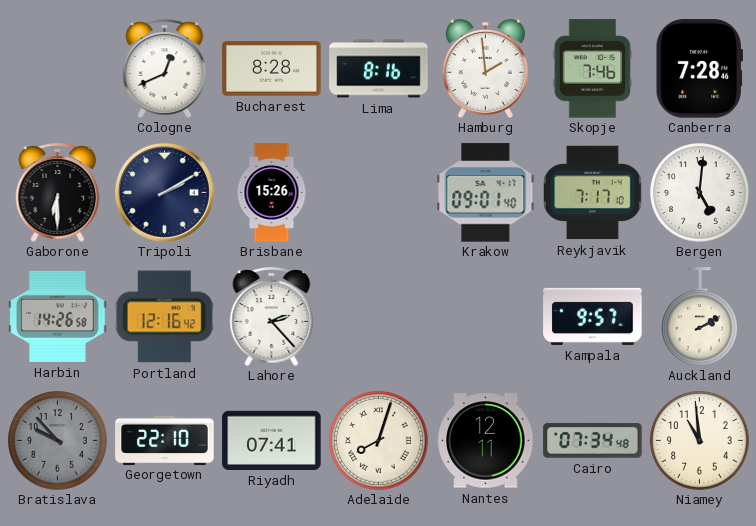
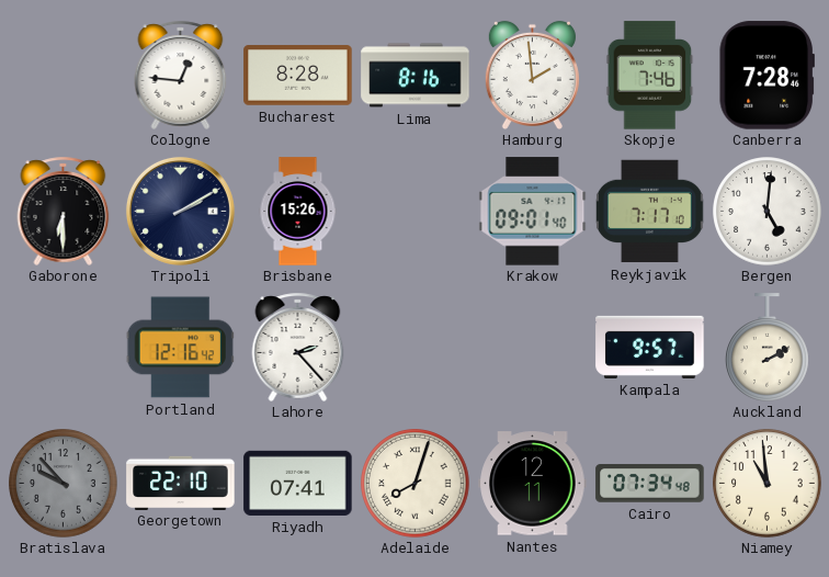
Cologne: 12:41 -> 12:46 (181, 75)
Harbin: 14:26 -> none (58, 316)
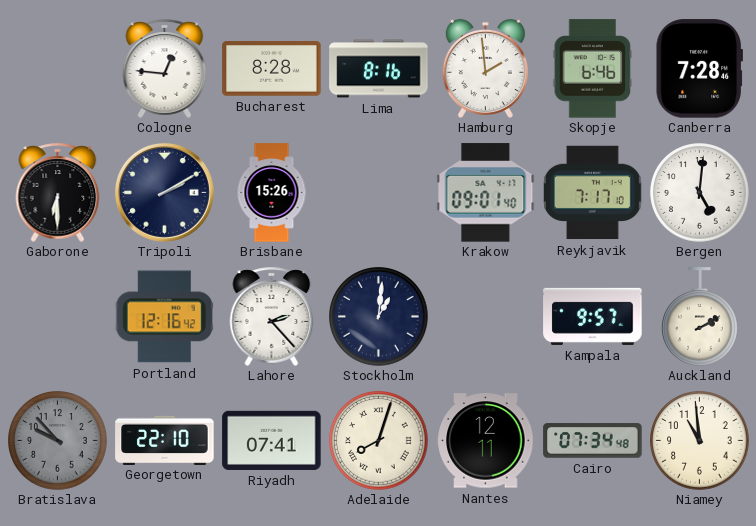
Skopje: 7:46 -> 6:46 (593, 69)
Stockholm: none -> 1:01 (379, 317)
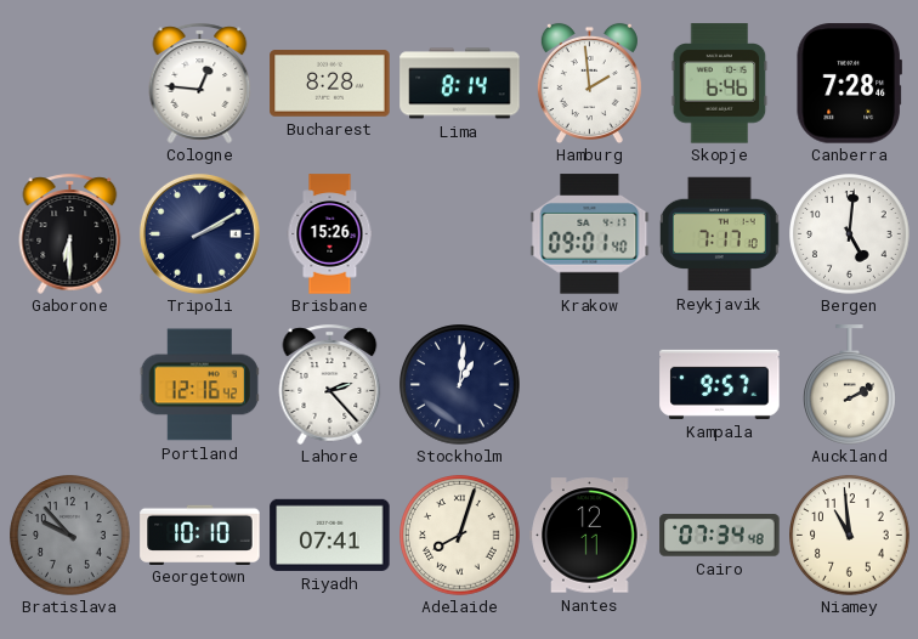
Lima: 8:16 -> 8:14 (460, 84)
Georgetown: 22:10 -> 10:10 (200, 535)
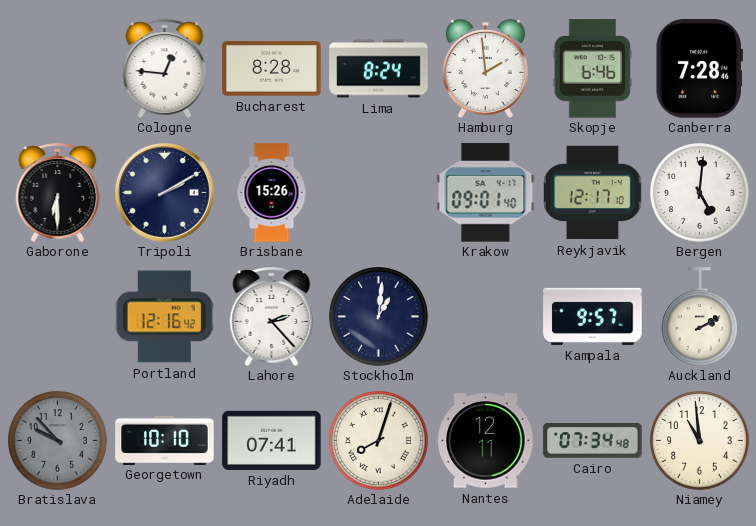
Lima: 8:14 -> 8:24 (379, 69)
Reykjavik: 7:17 -> 12:17 (593, 193)
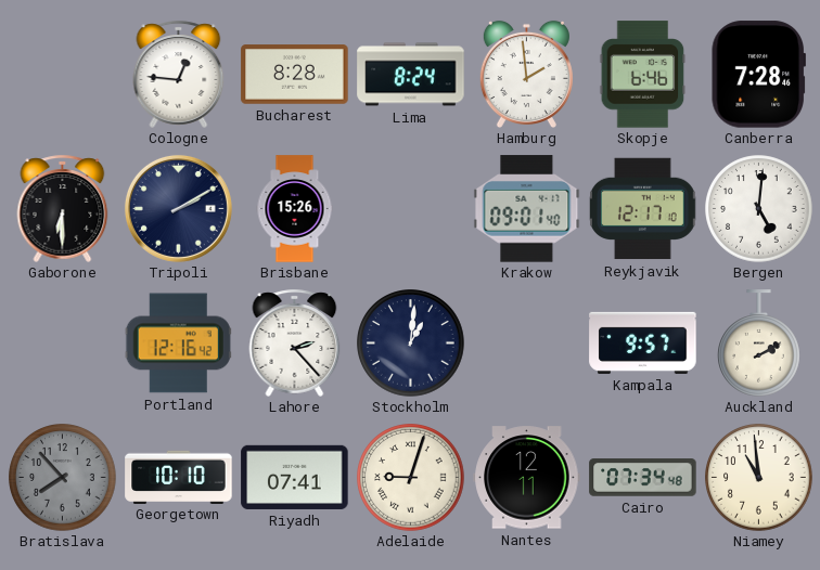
Bratislava: 9:53 -> 7:53 (63, 478)
Adelaide: 8:03 -> 9:03 (411, 478)
